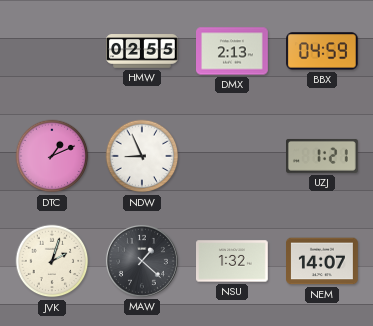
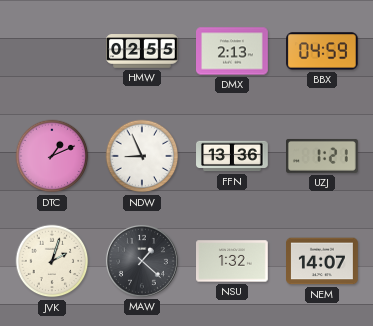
FFN: none -> 13:36 (232, 156)
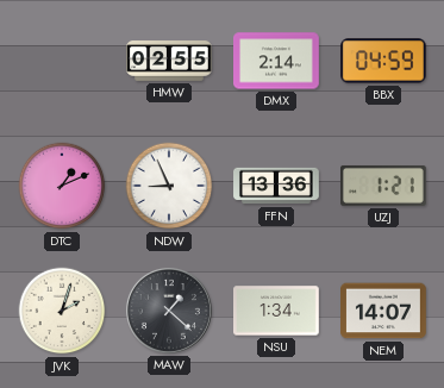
DMX: 2:13 -> 2:14 (277, 61)
NSU: 1:32 -> 1:34 (277, 311)
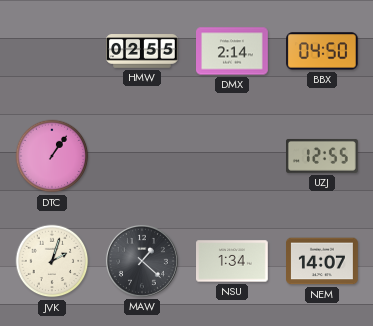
BBX: 04:59 -> 04:50 (323, 51)
DTC: 1:11 -> 1:06 (52, 156)
NDW: 8:56 -> none (169, 186)
FFN: 13:36 -> none (276, 186)
UZJ: 1:21 -> 12:55 (323, 156)
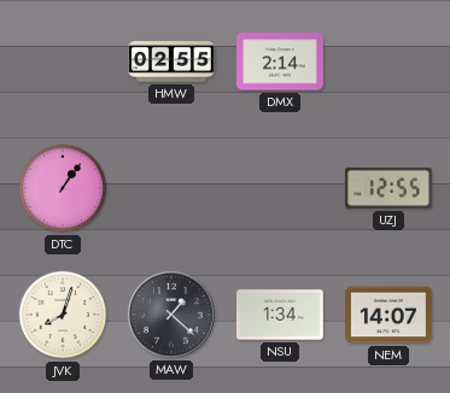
BBX: 04:50 -> none (323, 51)
JVK: 2:03 -> 8:03 (63, 315)
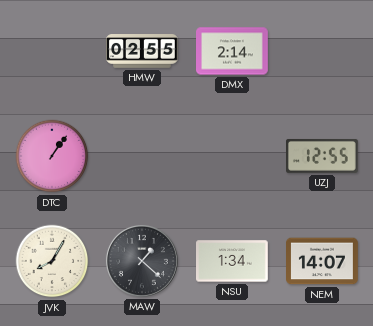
JVK: 8:03 -> 8:05 (52, 261)
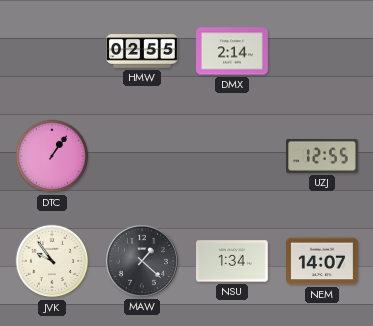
JVK: 8:05 -> 9:54 (52, 261)
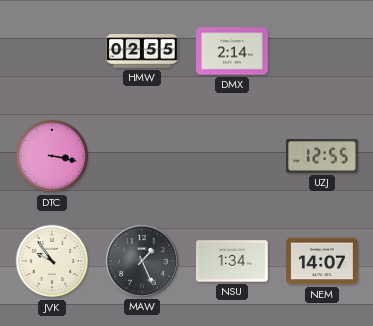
DTC: 1:06 -> 3:17 (52, 156)
MAW: 1:22 -> 1:26 (142, 261)
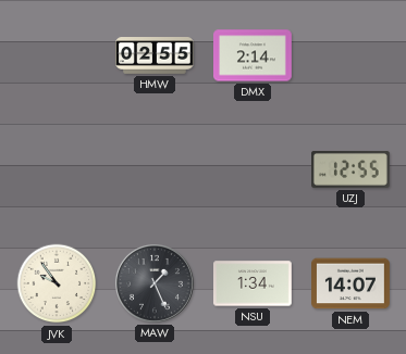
DTC: 3:17 -> none (52, 156)
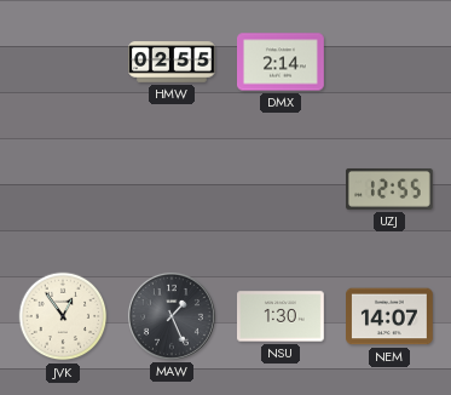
JVK: 9:54 -> 12:54 (63, 316)
NSU: 1:34 -> 1:30 (282, 316)
